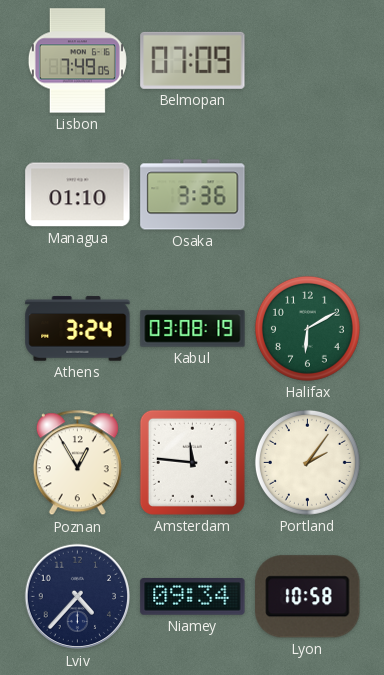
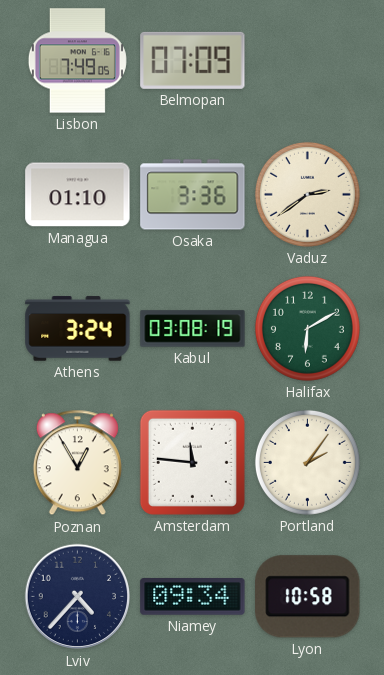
Vaduz: none -> 2:39 (307, 194)
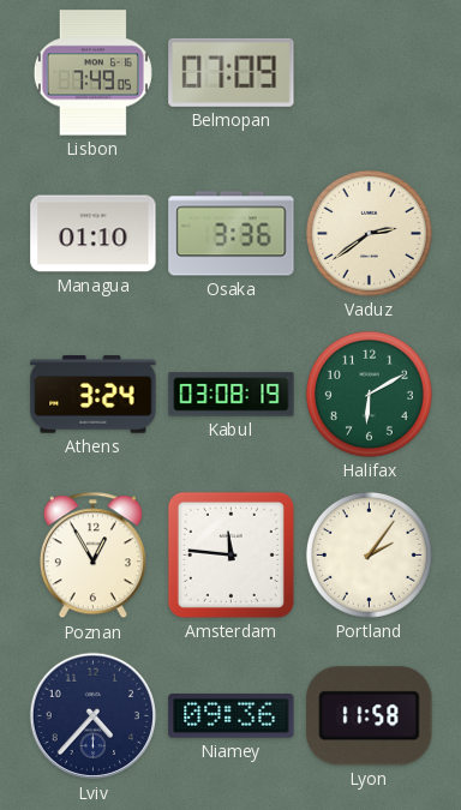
Niamey: 09:34 -> 09:36 (232, 716)
Lyon: 10:58 -> 11:58 (370, 716)
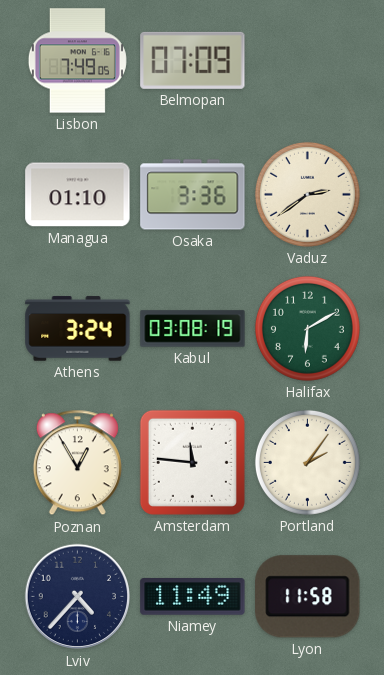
Niamey: 09:36 -> 11:49 (193, 597)
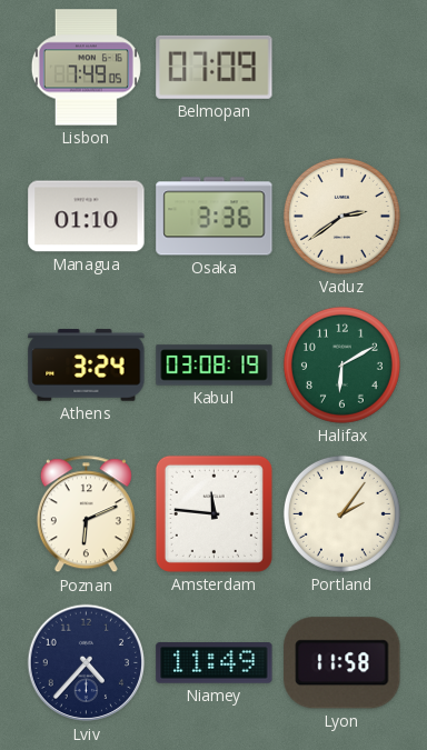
Poznan: 12:55 -> 6:11 (86, 514)
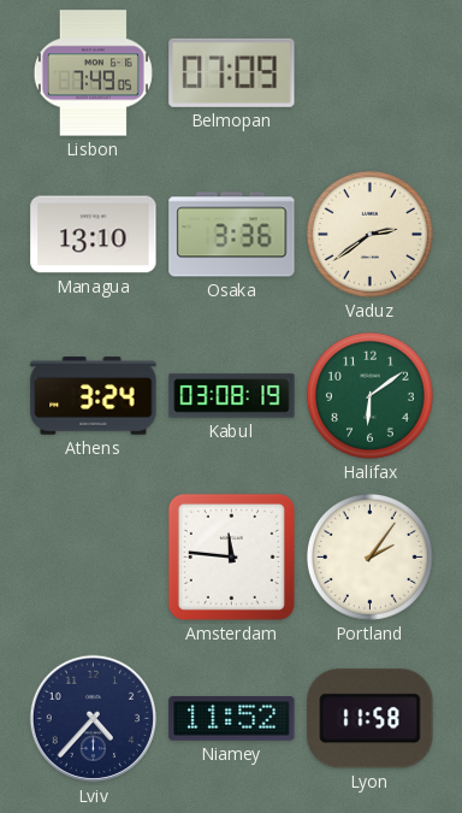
Managua: 01:10 -> 13:10 (94, 235)
Halifax: 6:10 -> 6:09 (369, 395)
Poznan: 6:11 -> none (86, 514)
Niamey: 11:49 -> 11:52 (232, 719)
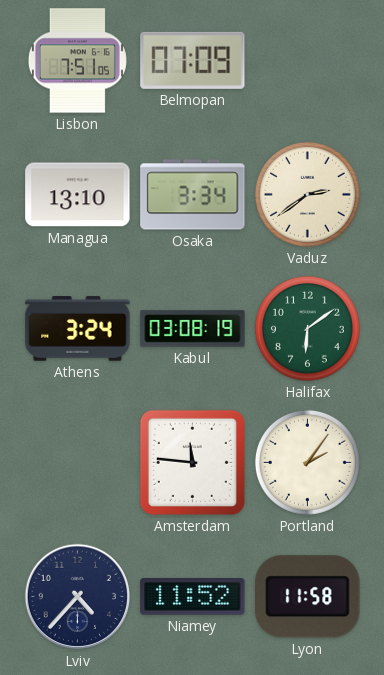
Lisbon: 7:49 -> 7:51 (77, 61)
Osaka: 3:36 -> 3:34 (193, 195)
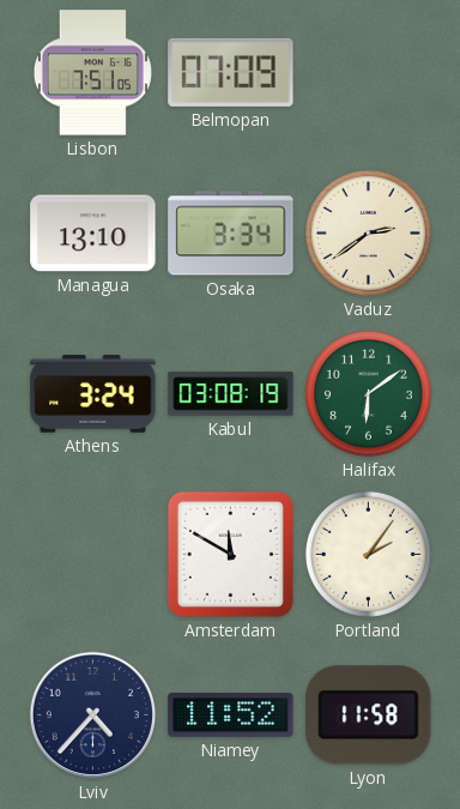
Amsterdam: 11:46 -> 11:50 (230, 554)
